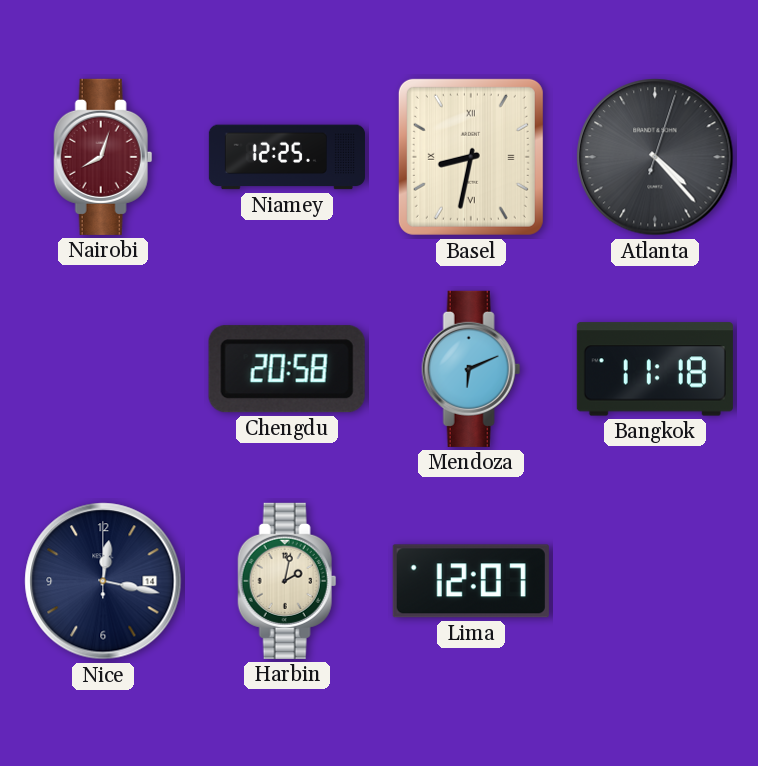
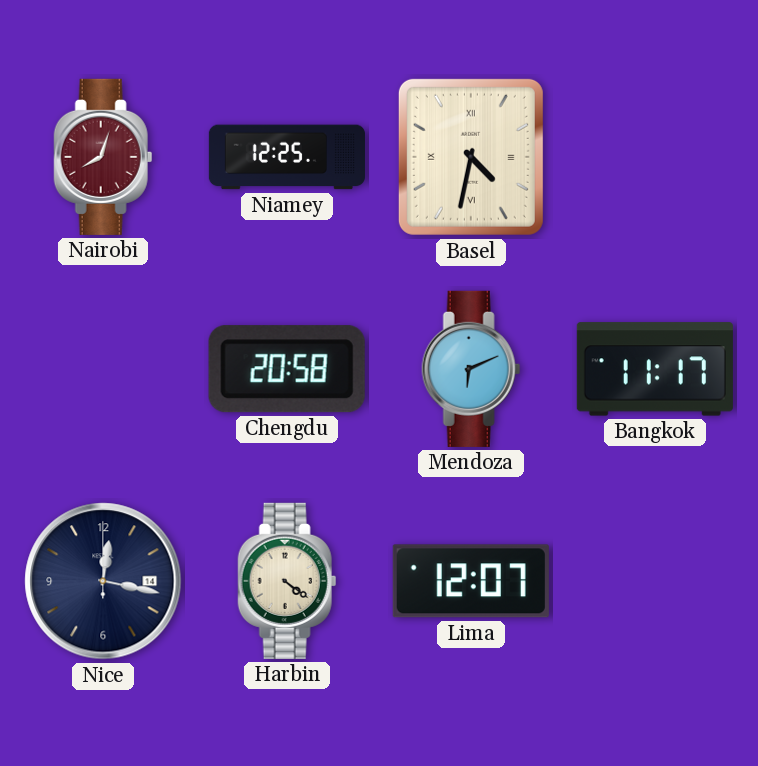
Basel: 8:32 -> 4:32 (471, 157)
Atlanta: 4:23 -> none (655, 157)
Bangkok: 11:18 -> 11:17 (655, 369)
Harbin: 2:02 -> 4:21 (287, 581)
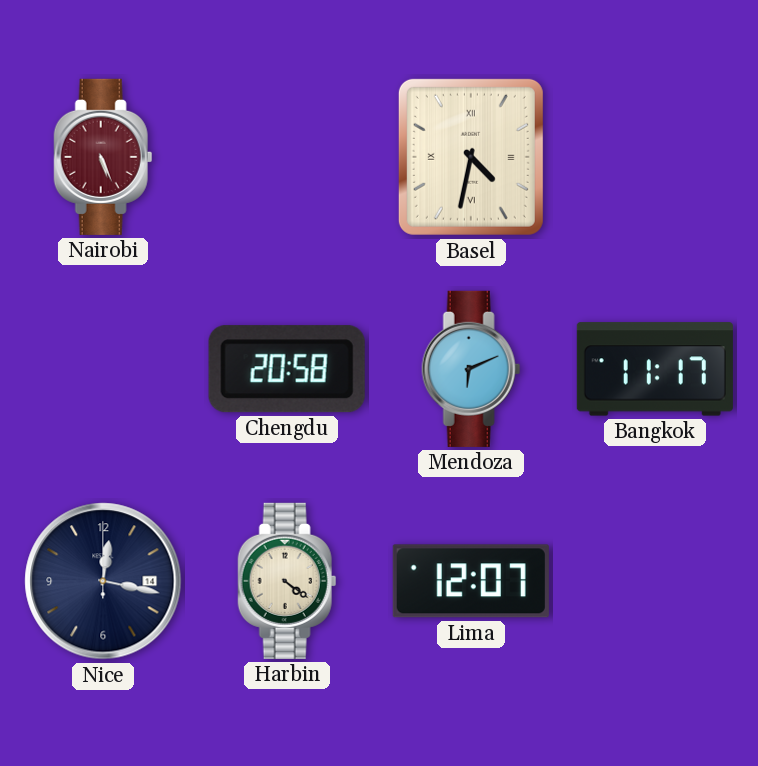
Nairobi: 8:03 -> 5:26 (103, 157)
Niamey: 12:25 -> none (287, 157)
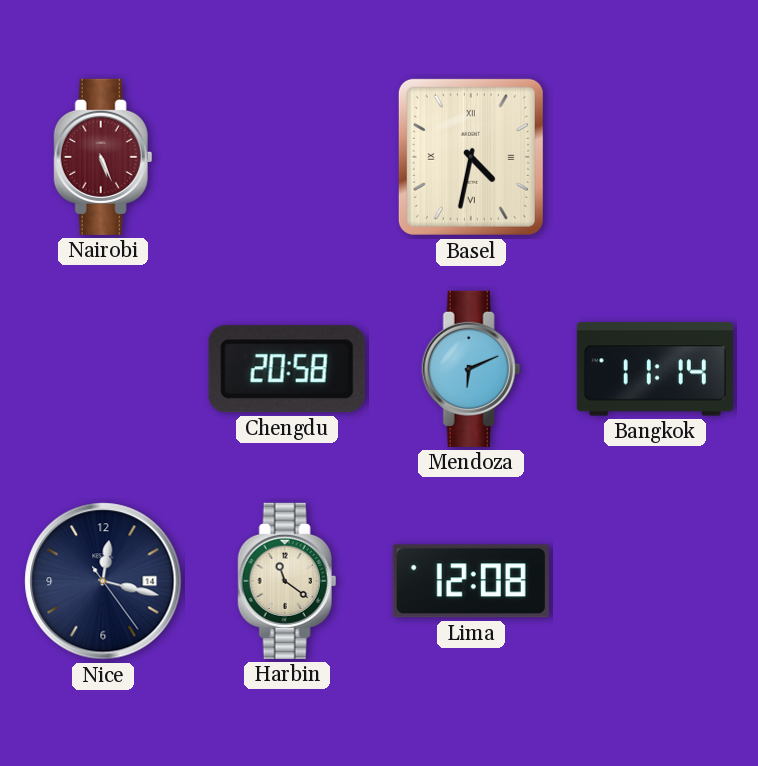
Bangkok: 11:17 -> 11:14 (655, 369)
Nice: 12:17:00 -> 12:17:24 (103, 581)
Harbin: 4:21 -> 11:21 (287, 581)
Lima: 12:07 -> 12:08 (471, 581)
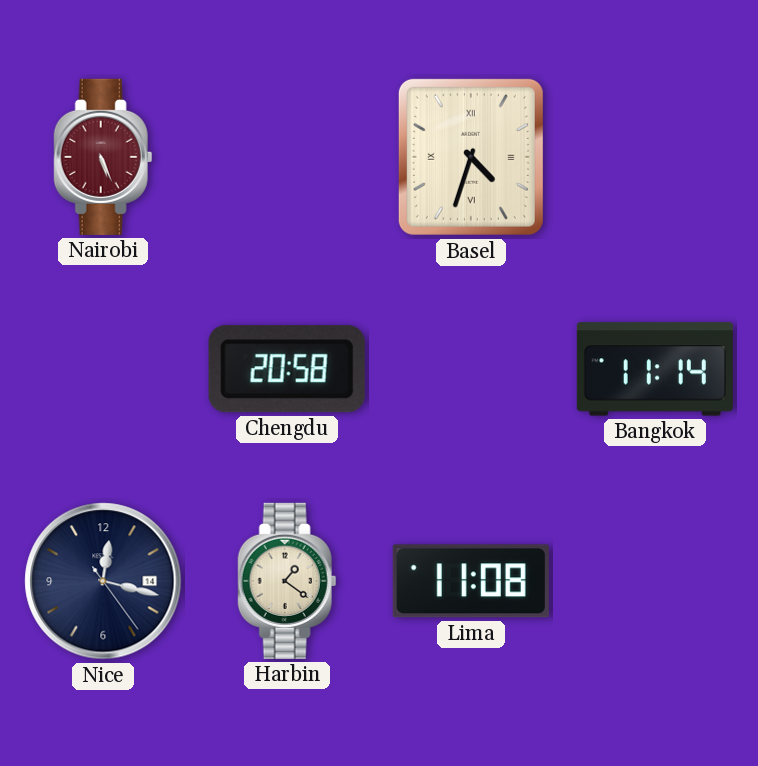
Basel: 4:32 -> 4:33 (471, 157)
Mendoza: 6:11 -> none (471, 369)
Harbin: 11:21 -> 1:21 (287, 581)
Lima: 12:08 -> 11:08 (471, 581)
